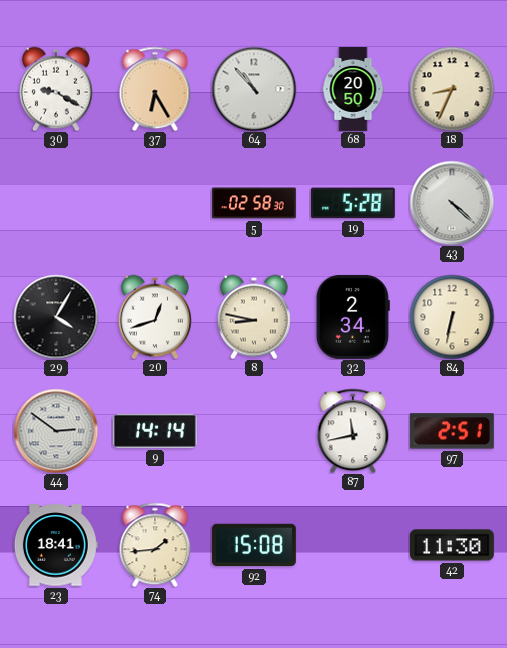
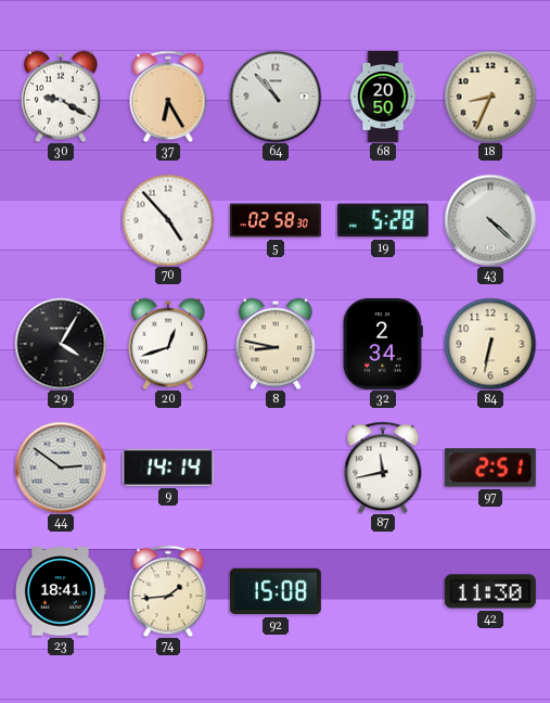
70: none -> 4:53 (168, 220)
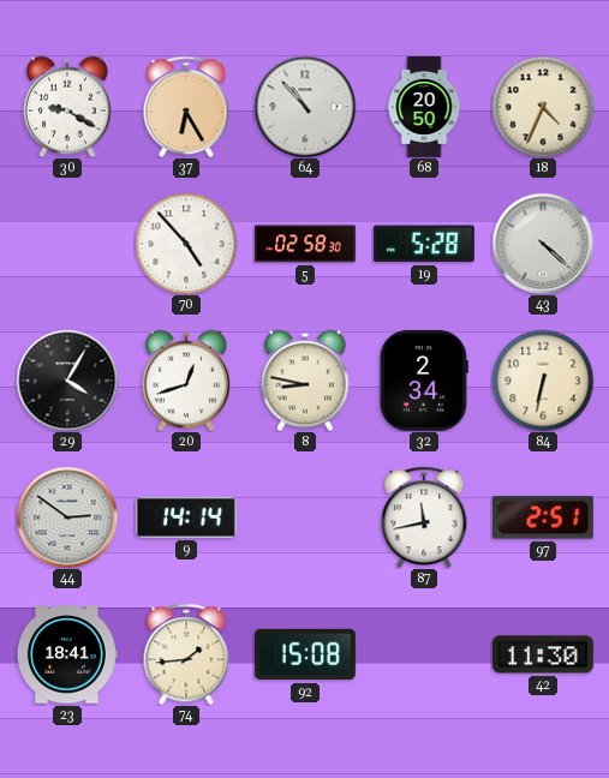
18: 8:34 -> 4:34 (543, 107)
